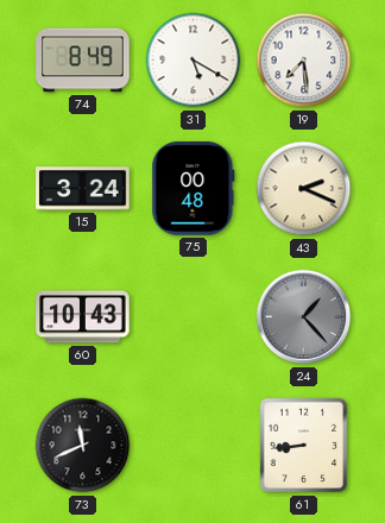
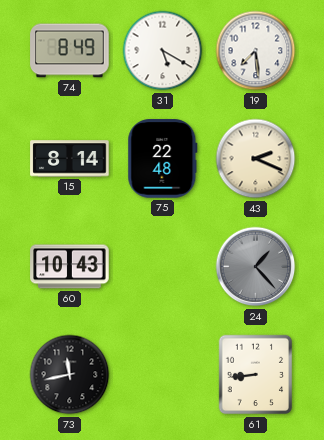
15: 3:24 -> 8:14 (70, 159)
75: 00:48 -> 22:48 (163, 159)
73: 11:41 -> 11:43 (70, 375)
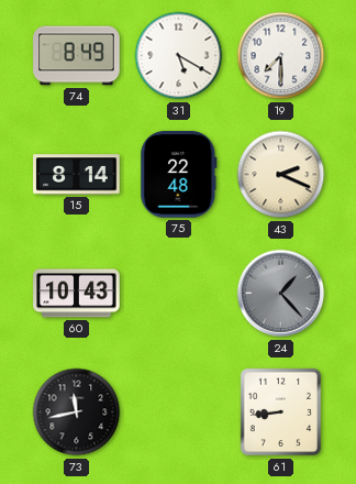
19: 7:29 -> 7:30 (281, 56)
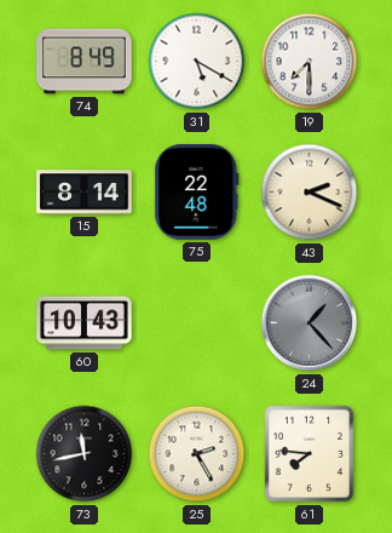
25: none -> 2:25 (197, 454)
61: 8:44 -> 7:46 (310, 454)
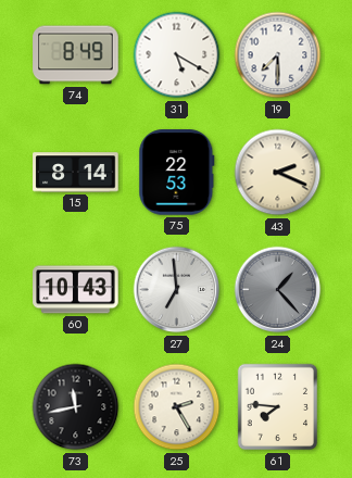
75: 22:48 -> 22:53 (177, 173)
27: none -> 6:59 (177, 290)
